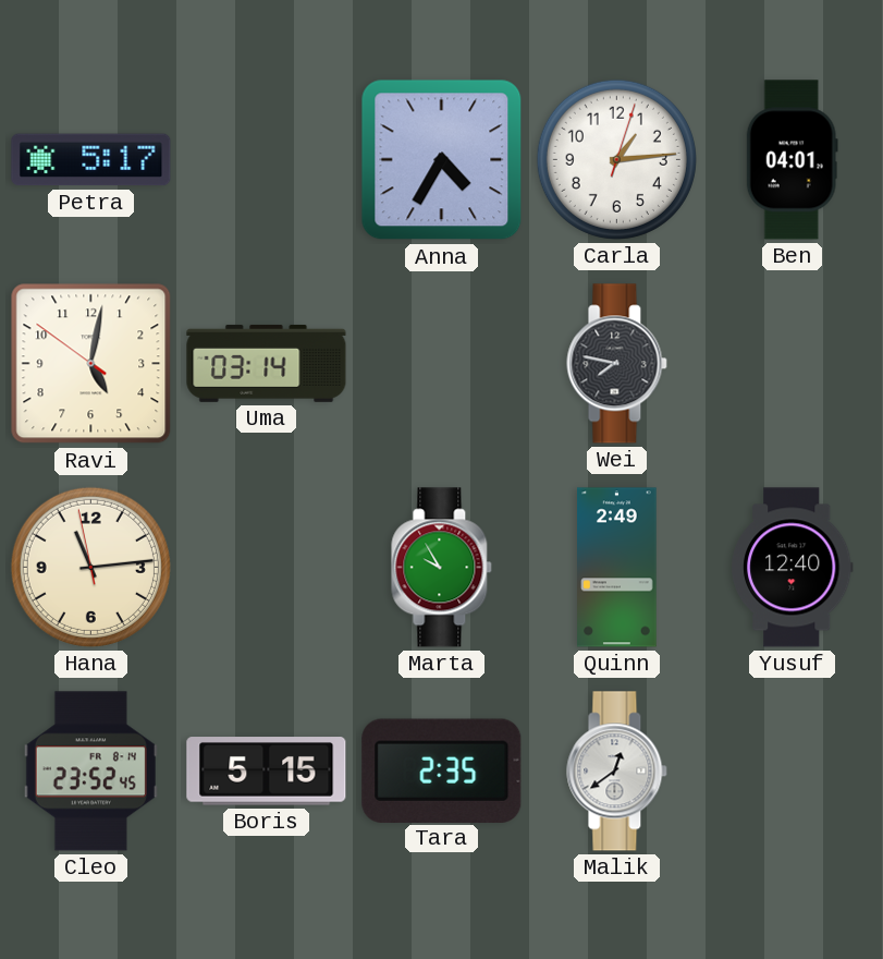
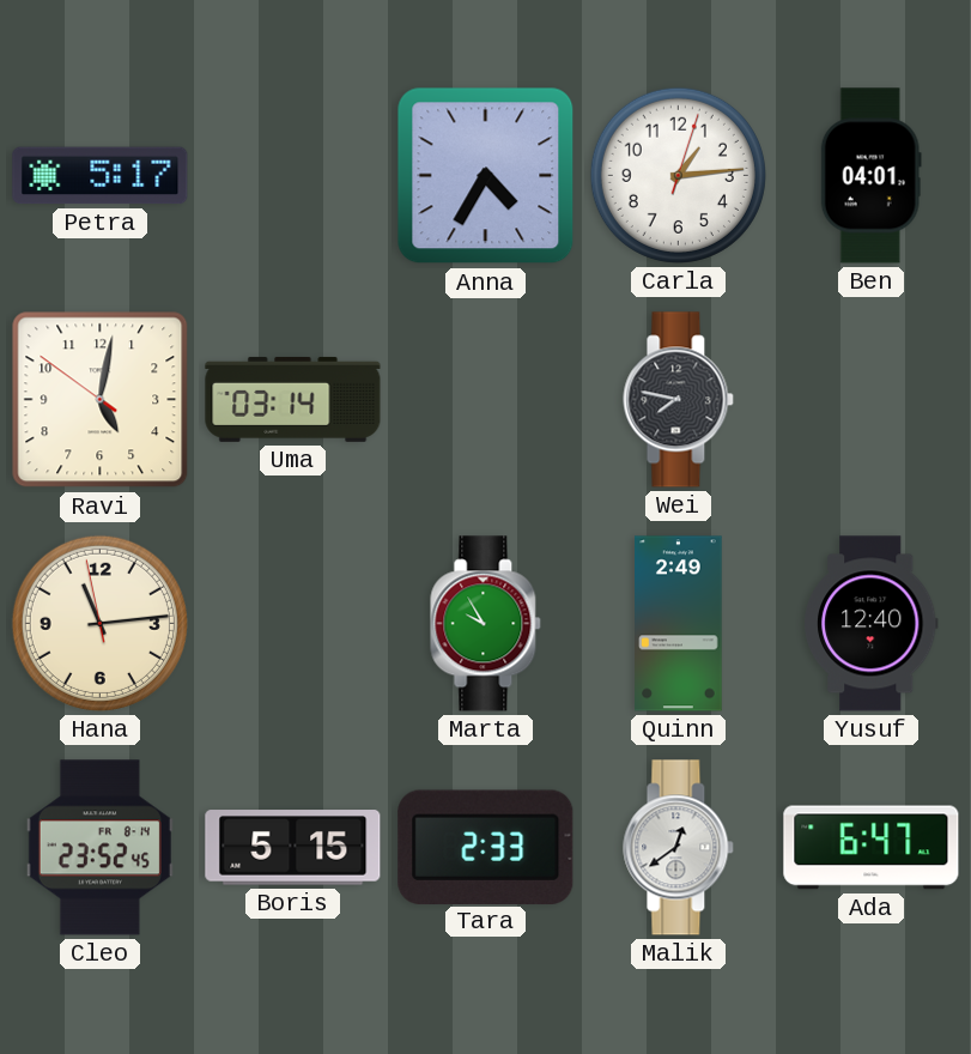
Tara: 2:35 -> 2:33 (486, 847)
Ada: none -> 6:47 (872, 848)
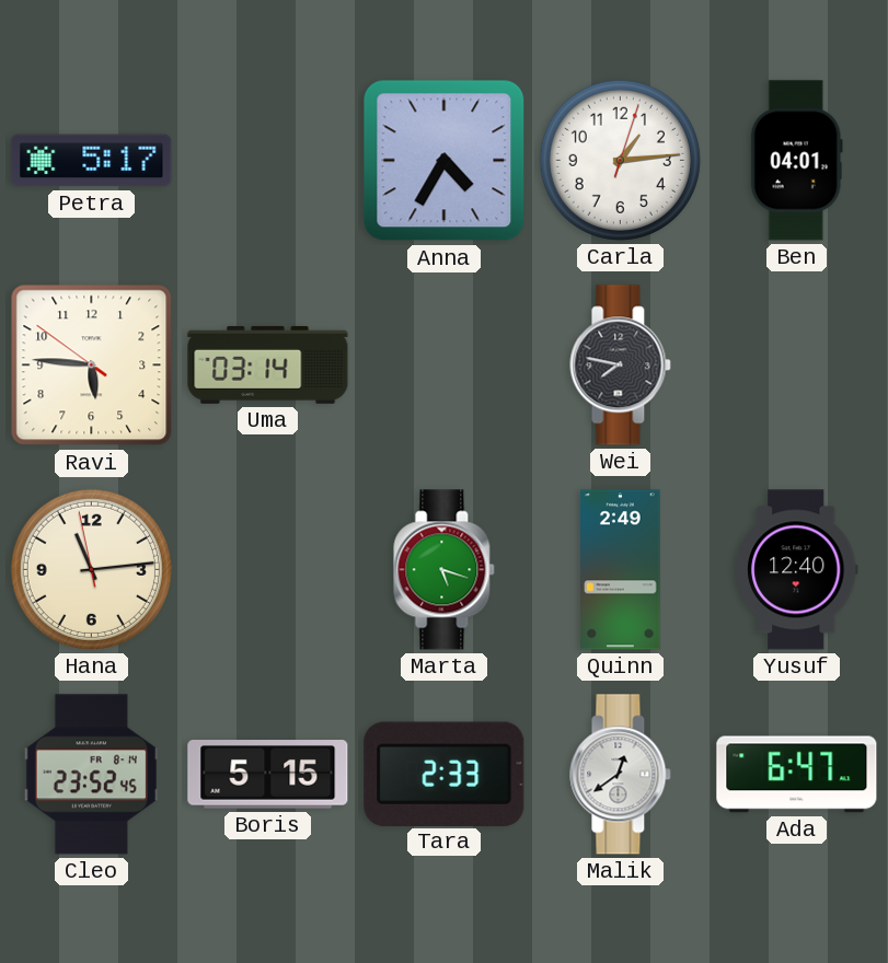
Ravi: 5:01 -> 5:45 (92, 366)
Marta: 9:55 -> 5:18 (445, 570)
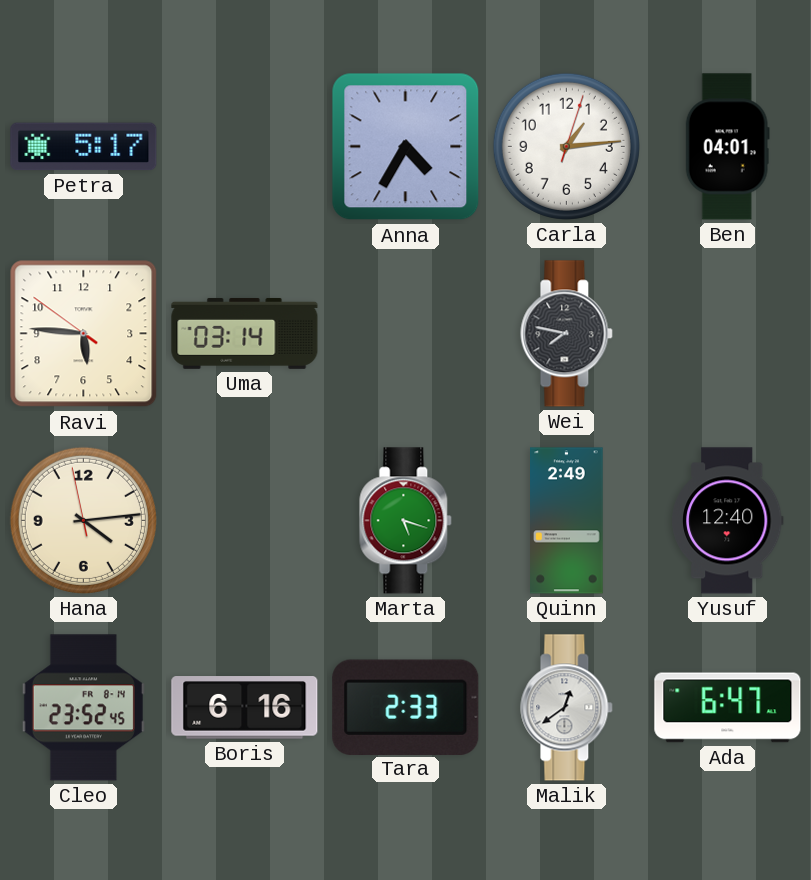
Hana: 11:13 -> 4:13 (83, 520)
Boris: 5:15 -> 6:16 (245, 708)
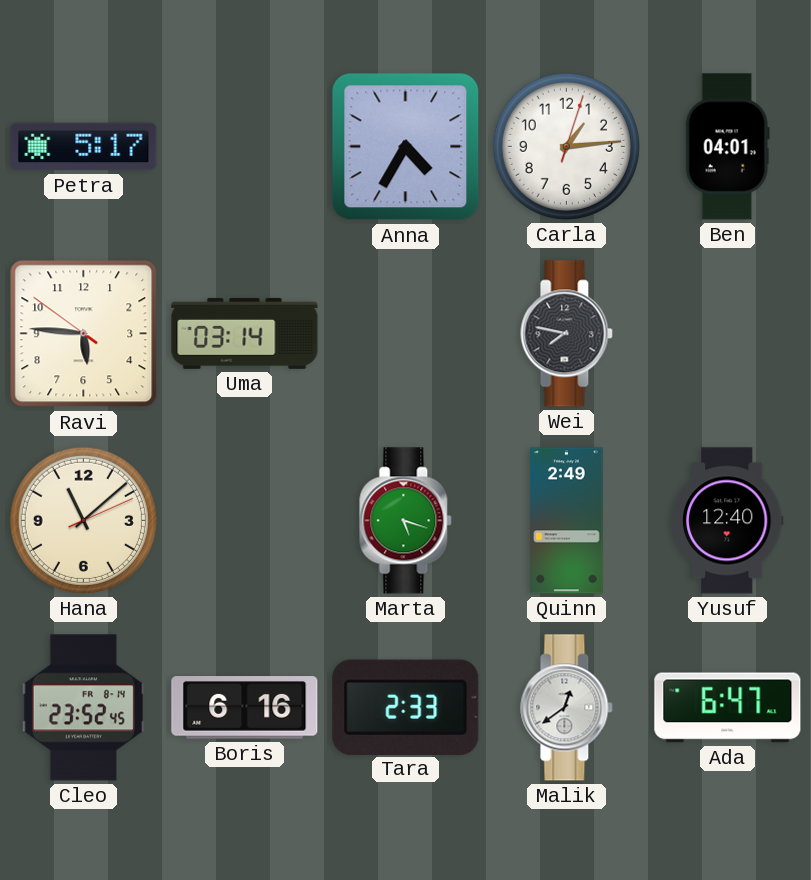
Hana: 4:13 -> 11:08 (83, 520)
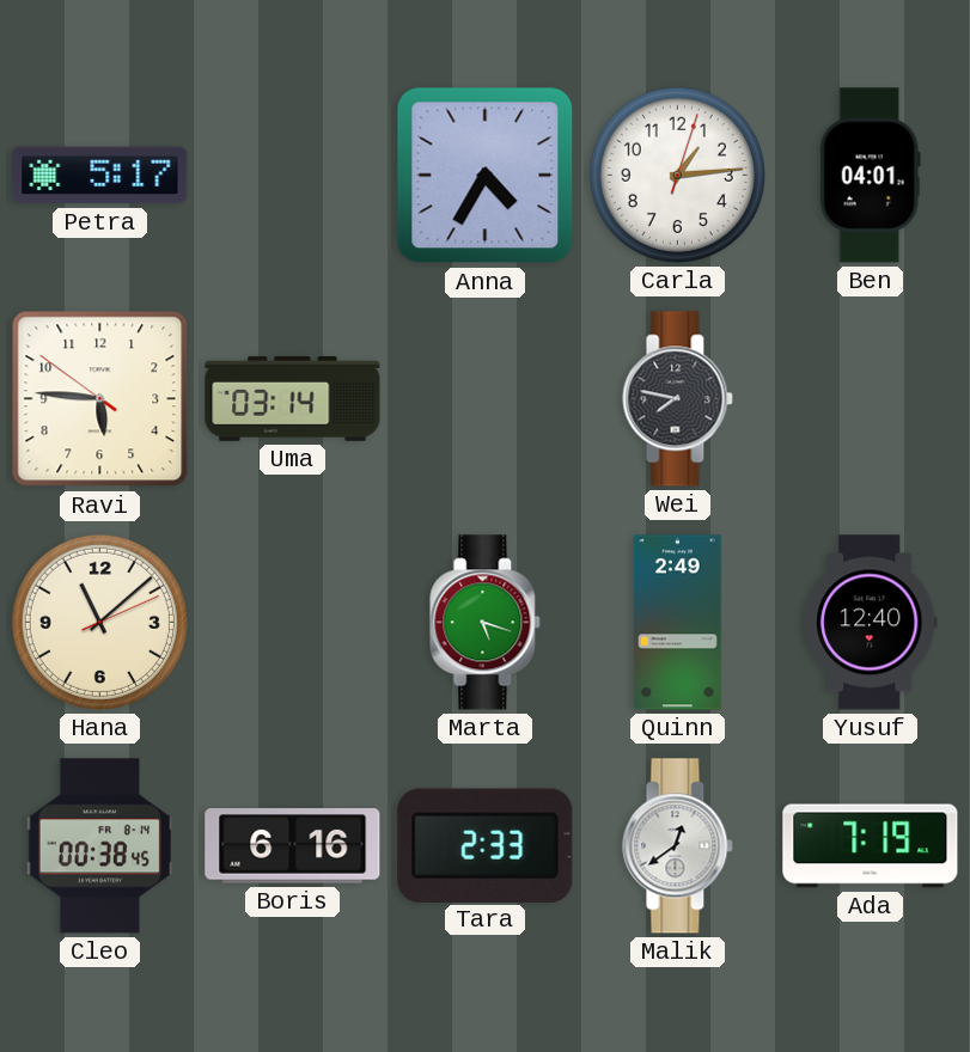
Cleo: 23:52 -> 00:38 (99, 846)
Ada: 6:47 -> 7:19 (871, 846)
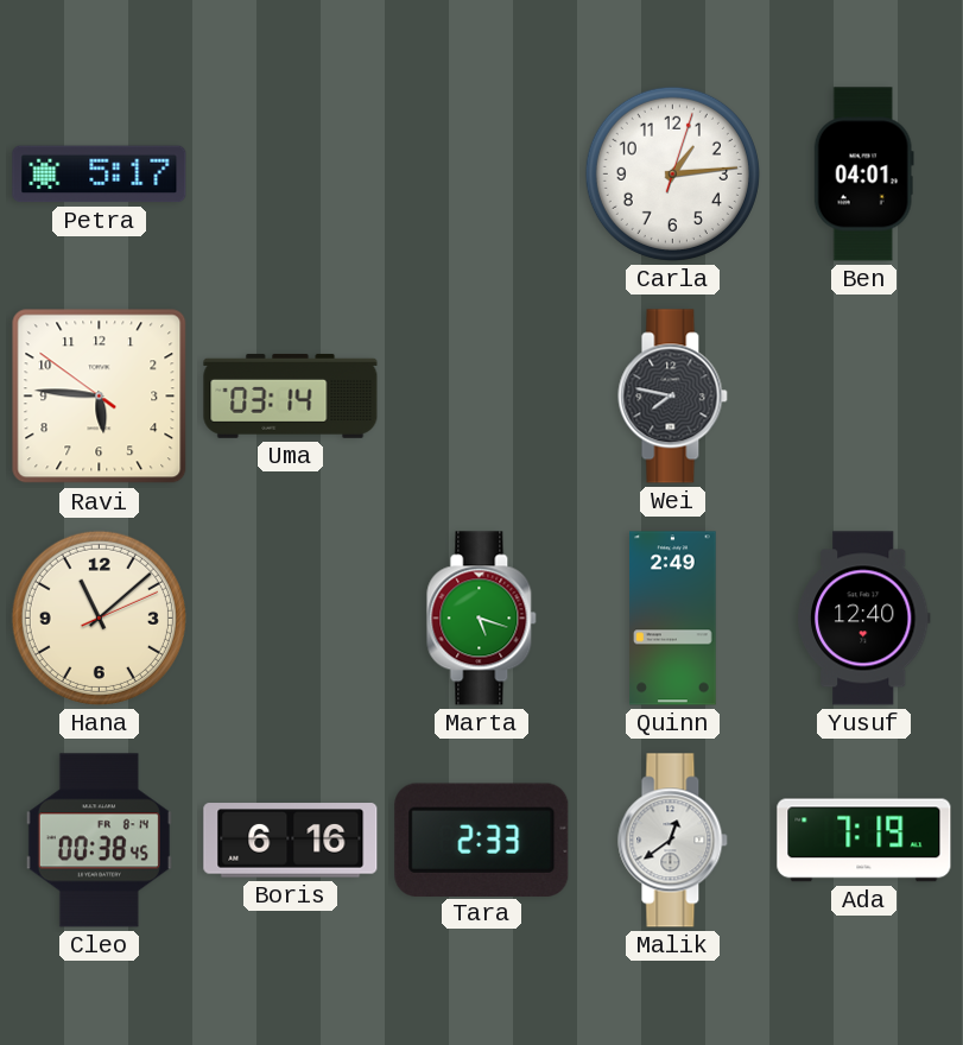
Anna: 4:35 -> none (486, 176)
